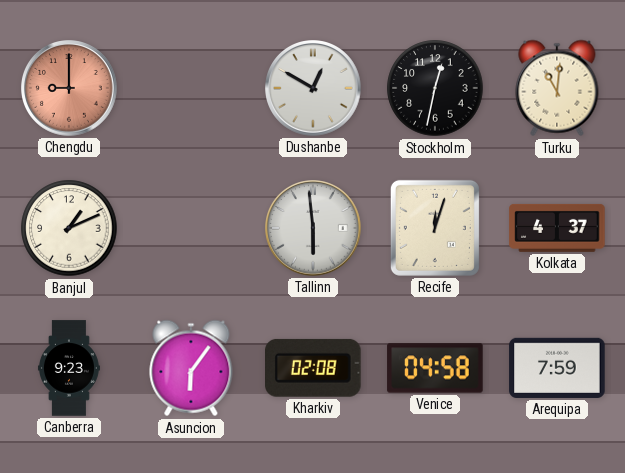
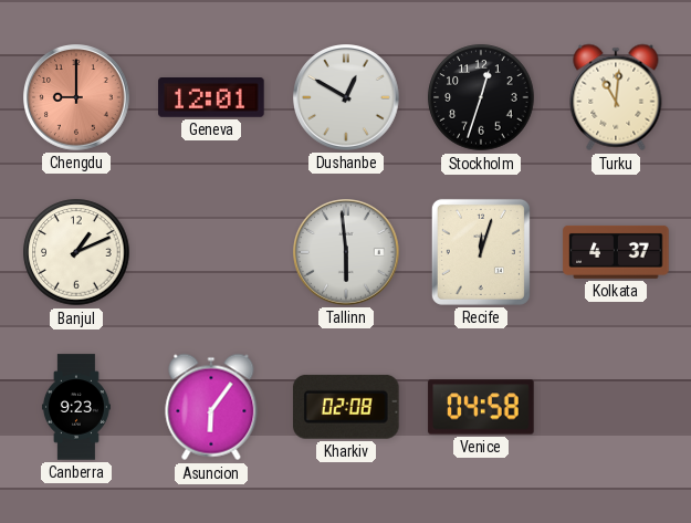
Geneva: none -> 12:01 (211, 98)
Stockholm: 12:32 -> 12:33 (481, 97)
Arequipa: 7:59 -> none (557, 368)
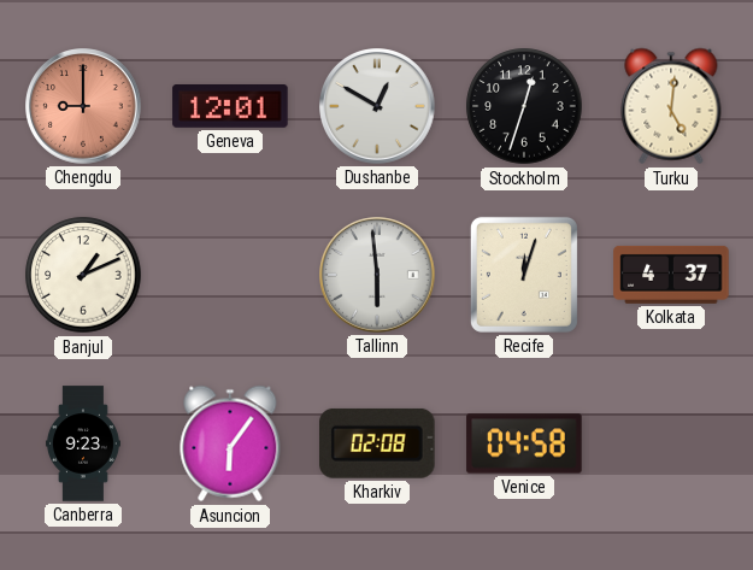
Turku: 11:01 -> 5:01 (671, 106)
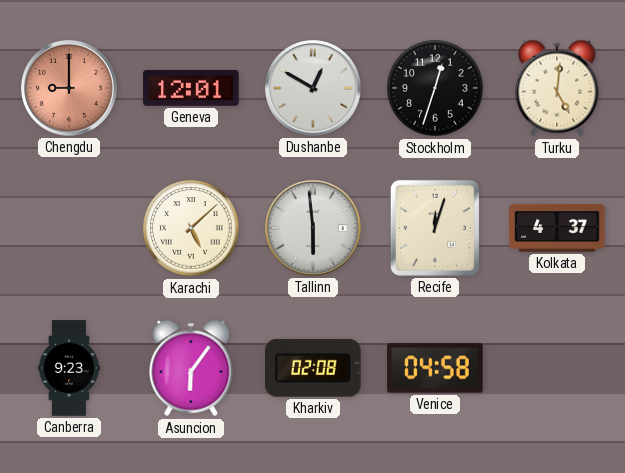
Banjul: 1:11 -> none (83, 275)
Karachi: none -> 5:08 (191, 228)
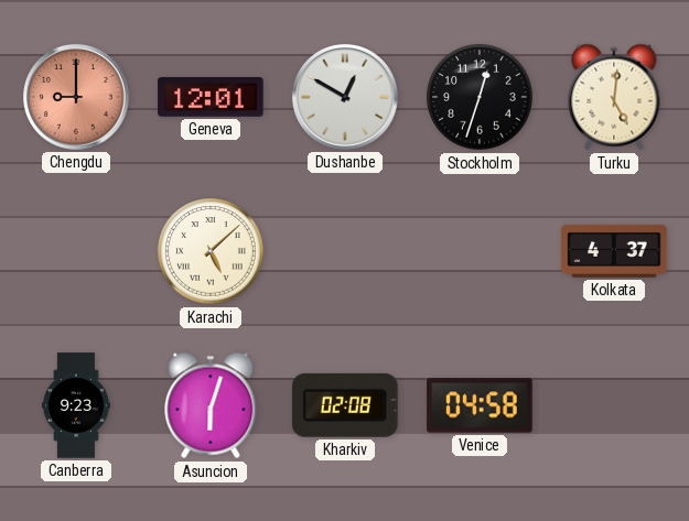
Tallinn: 5:59 -> none (313, 228)
Recife: 12:03 -> none (435, 228)
Asuncion: 6:06 -> 6:03 (211, 405)
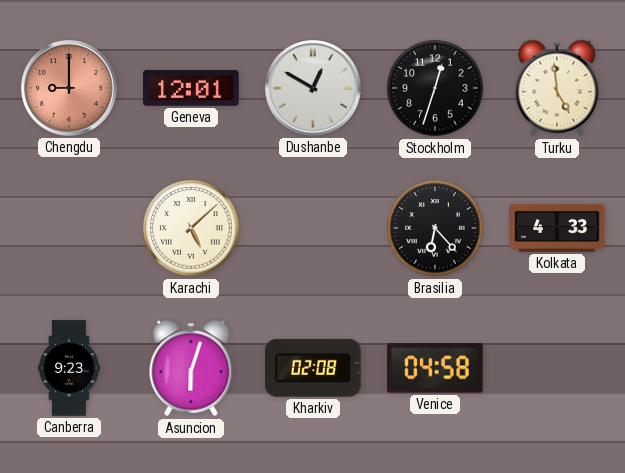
Turku: 5:01 -> 4:59 (557, 88)
Brasilia: none -> 6:23 (435, 228)
Kolkata: 4:37 -> 4:33 (557, 228)
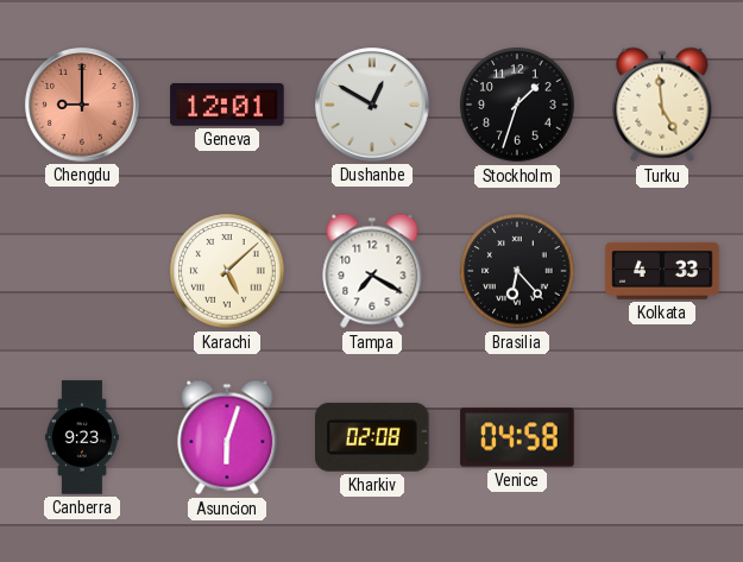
Stockholm: 12:33 -> 1:33 (517, 105)
Tampa: none -> 7:20 (372, 271)
